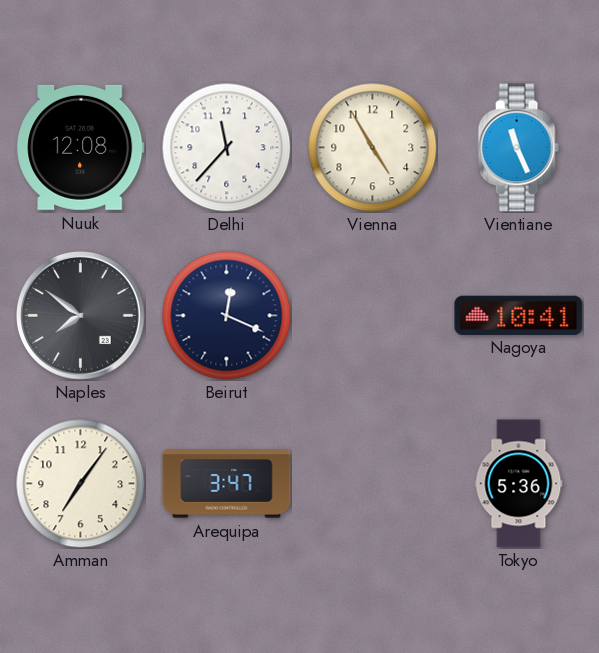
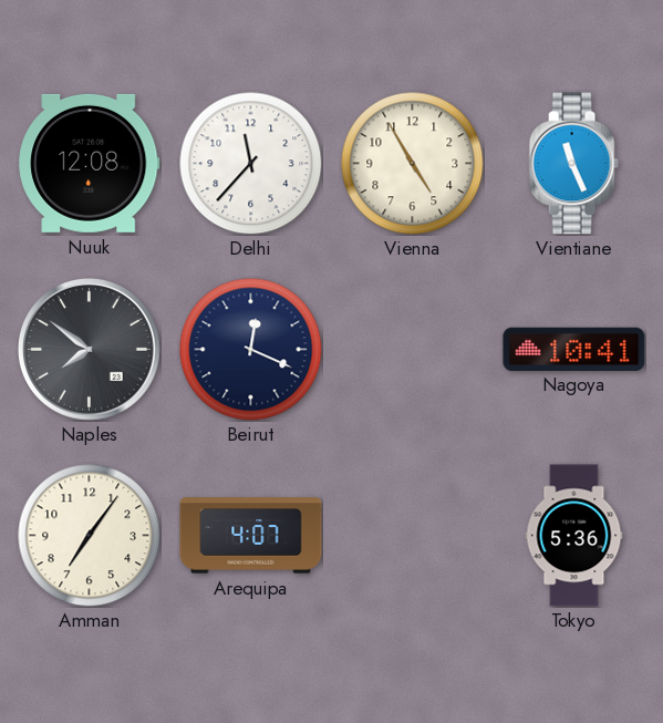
Arequipa: 3:47 -> 4:07 (251, 536)
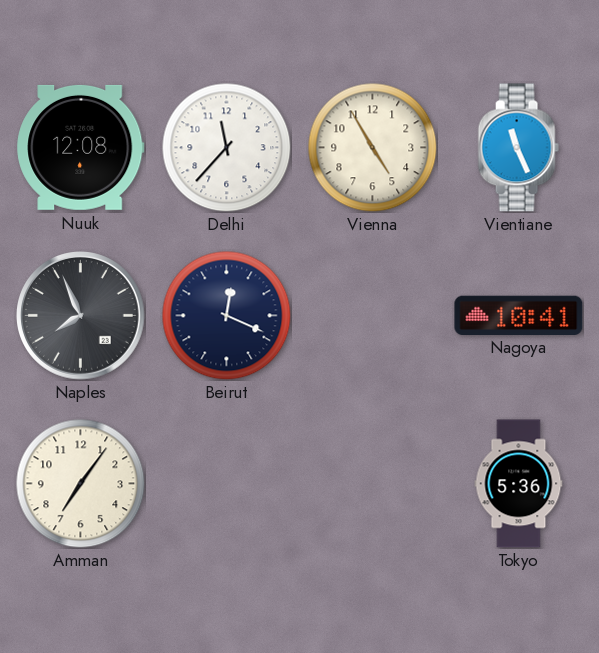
Naples: 7:51 -> 7:56 (81, 316)
Arequipa: 4:07 -> none (251, 536)
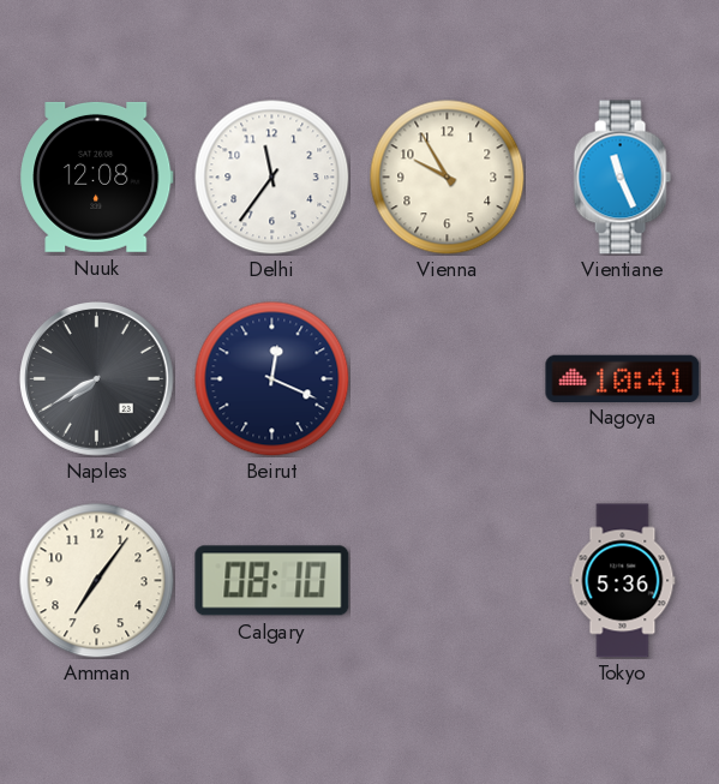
Delhi: 11:37 -> 11:36 (271, 176)
Vienna: 4:55 -> 9:55 (447, 176)
Naples: 7:56 -> 7:40 (97, 379)
Calgary: none -> 08:10 (272, 581)
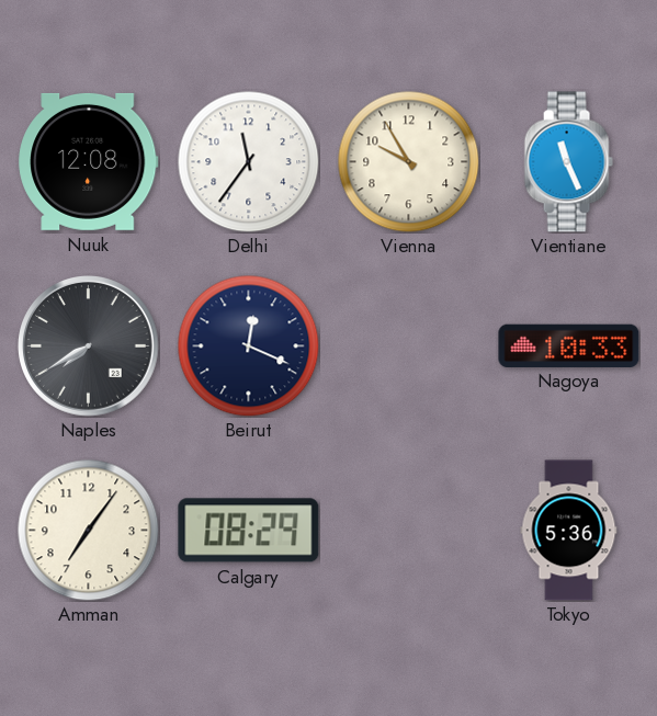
Nagoya: 10:41 -> 10:33 (569, 345)
Calgary: 08:10 -> 08:29 (249, 531)
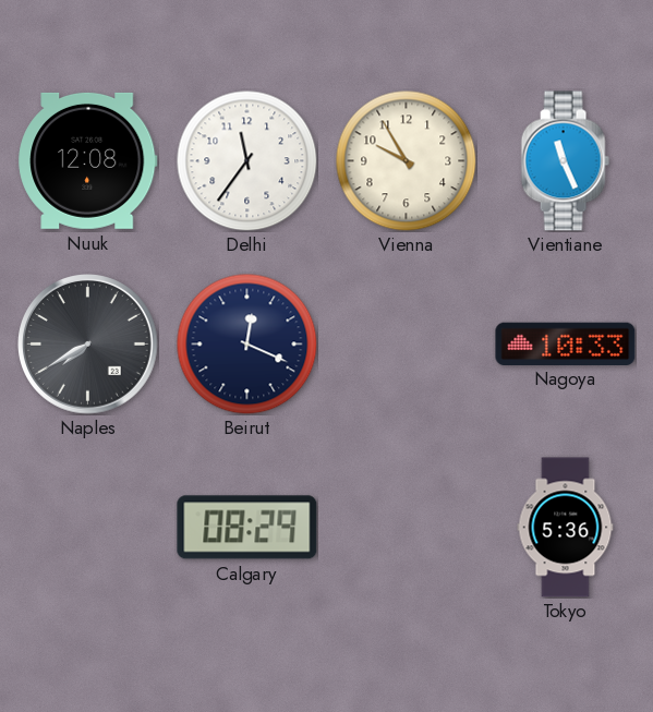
Amman: 7:06 -> none (88, 530)
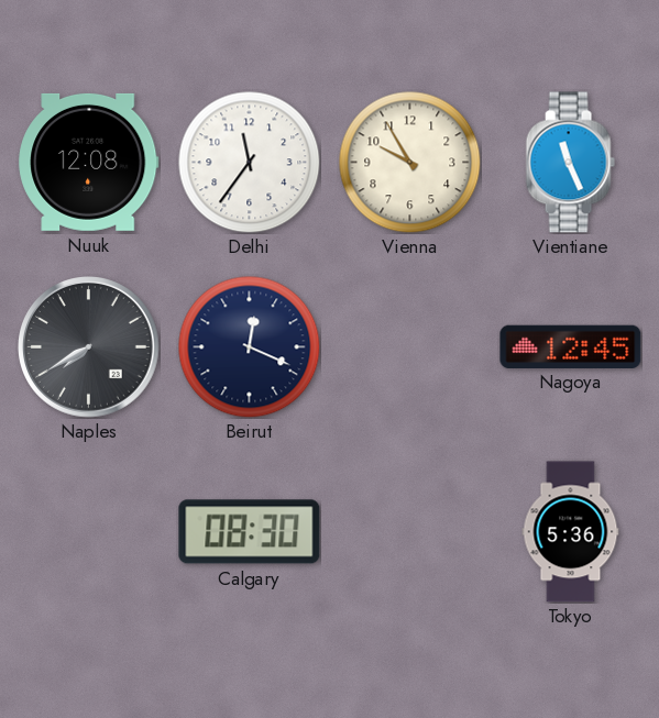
Nagoya: 10:33 -> 12:45 (571, 346)
Calgary: 08:29 -> 08:30 (250, 532)
